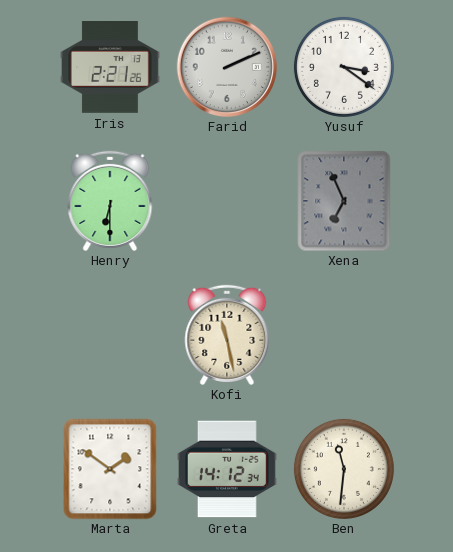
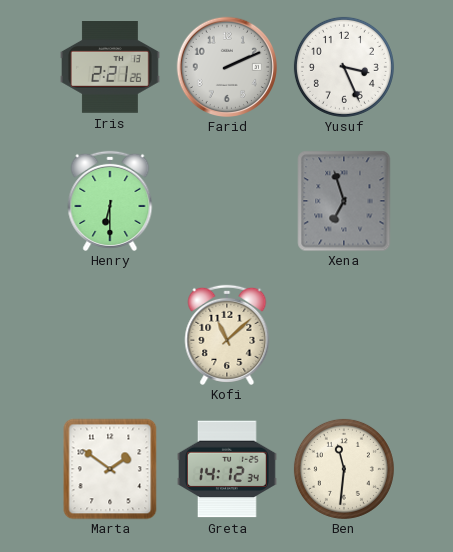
Yusuf: 3:21 -> 3:26 (344, 67)
Xena: 6:56 -> 6:57 (344, 201)
Kofi: 11:28 -> 11:08 (227, 335)
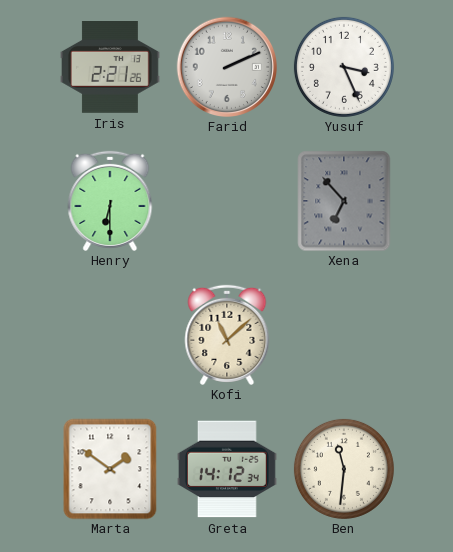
Xena: 6:57 -> 6:53 (344, 201)
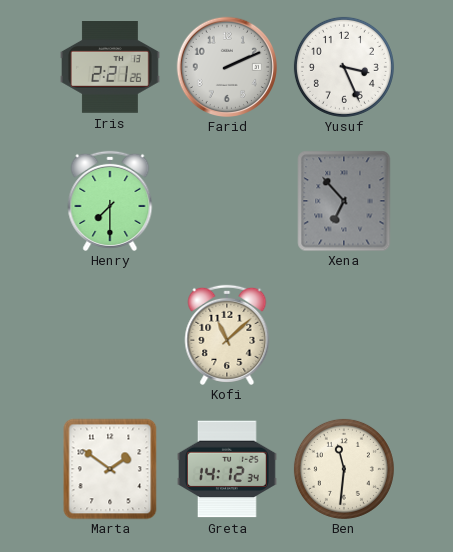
Henry: 6:30 -> 7:30 (110, 201)
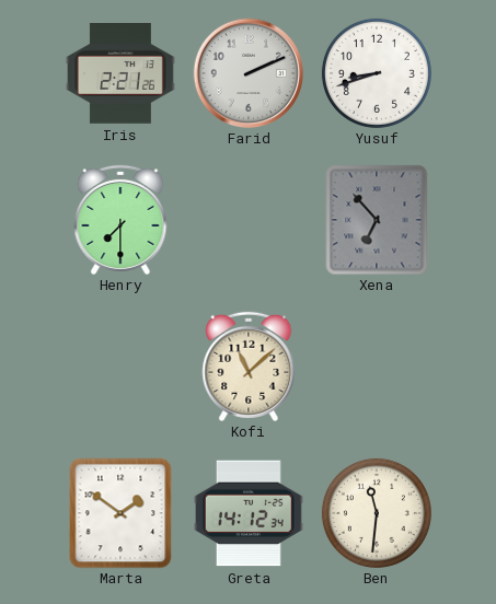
Yusuf: 3:26 -> 8:42 (377, 73)
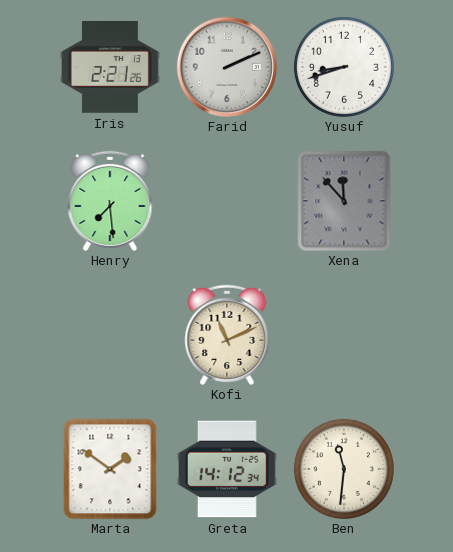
Henry: 7:30 -> 7:29 (110, 201)
Xena: 6:53 -> 11:53 (344, 201)
Kofi: 11:08 -> 11:11 (227, 335)
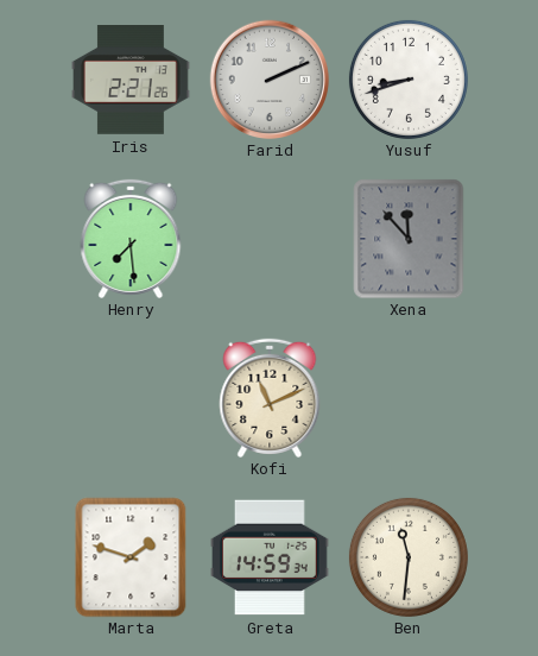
Marta: 1:51 -> 1:48 (131, 557)
Greta: 14:12 -> 14:59 (271, 557)
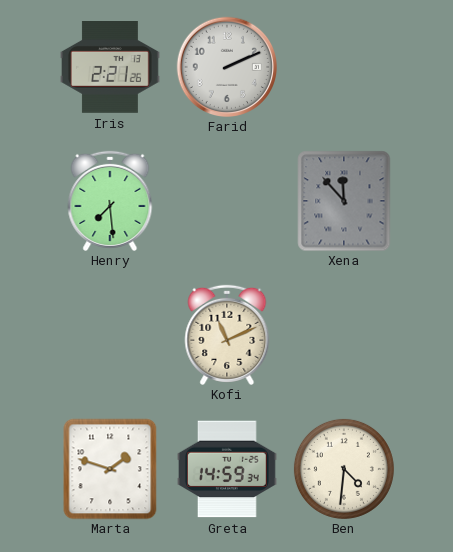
Yusuf: 8:42 -> none (409, 80)
Ben: 11:31 -> 4:31 (344, 469)
